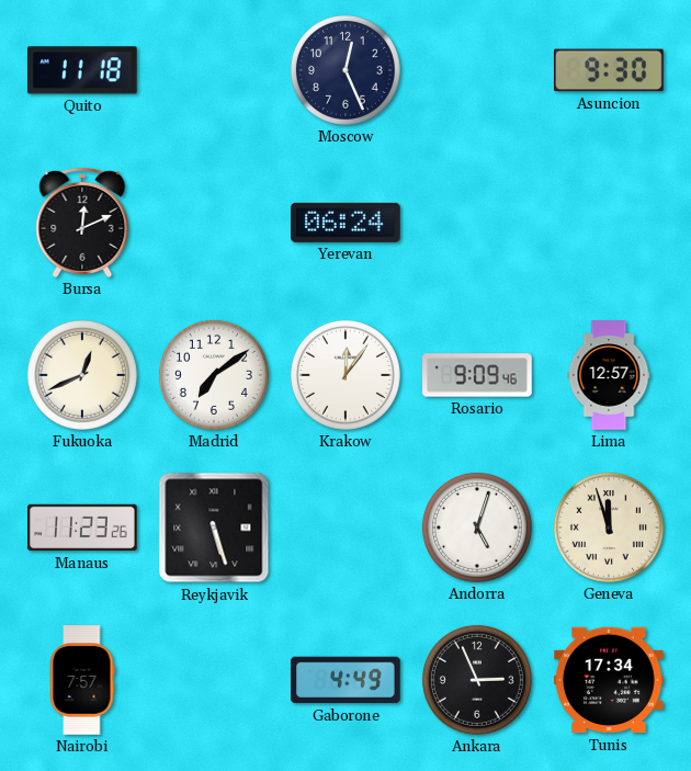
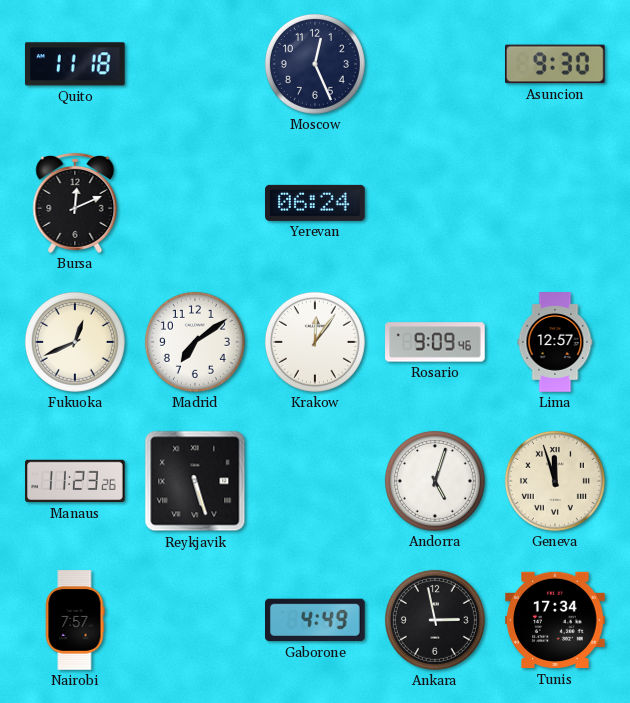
Ankara: 2:56 -> 2:58 (435, 620)
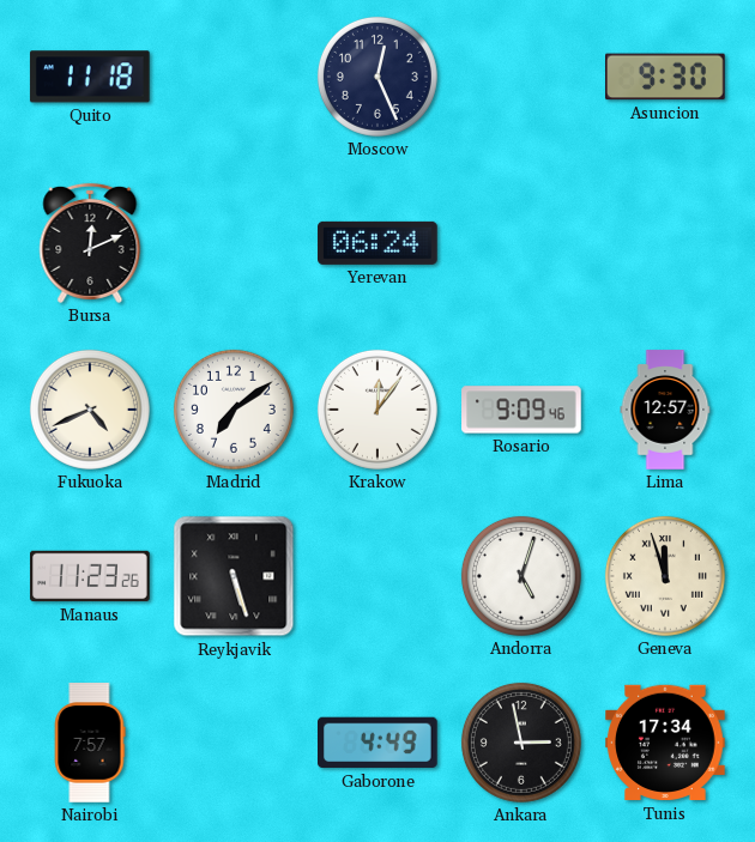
Fukuoka: 12:41 -> 4:41 (90, 410)
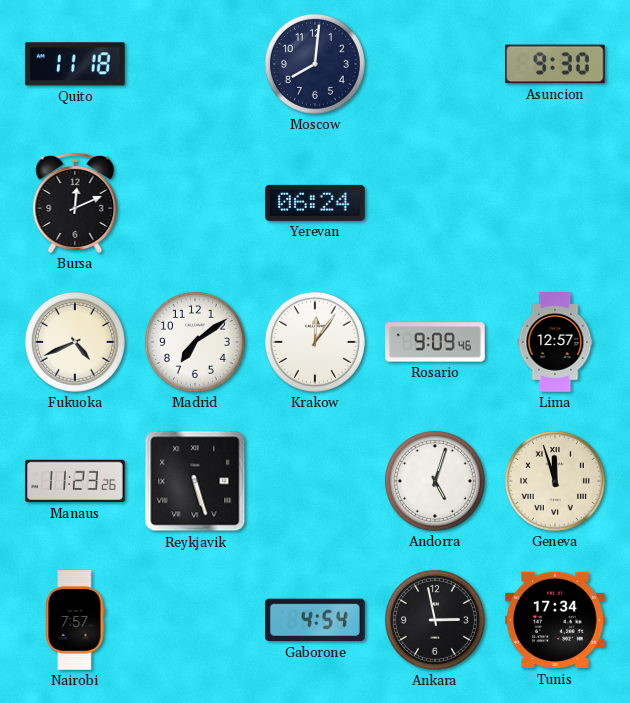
Moscow: 12:26 -> 8:01 (315, 64)
Gaborone: 4:49 -> 4:54 (316, 620)
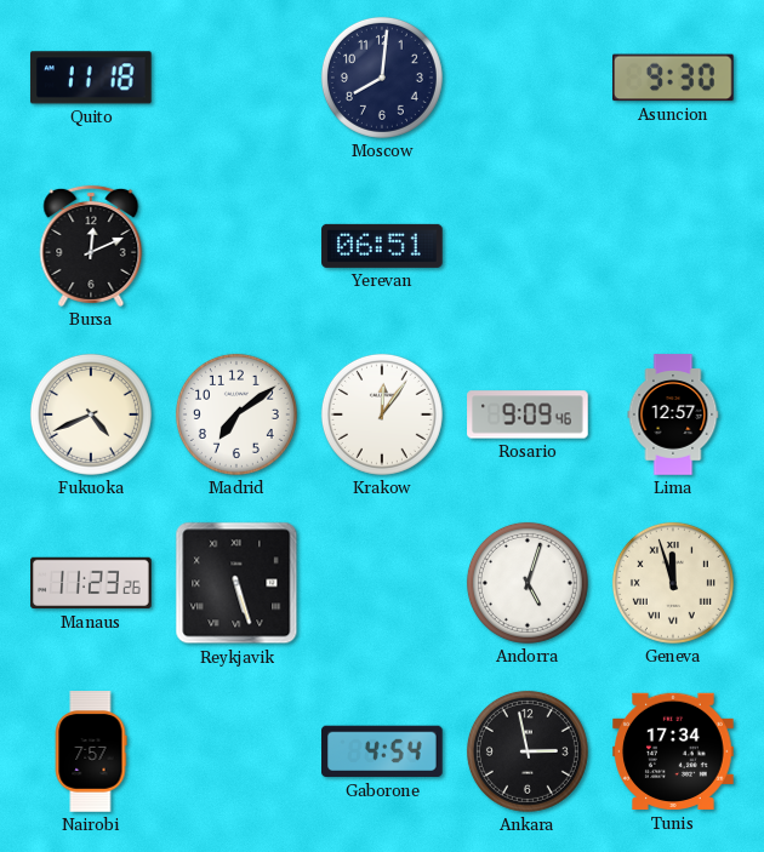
Yerevan: 06:24 -> 06:51 (382, 246)
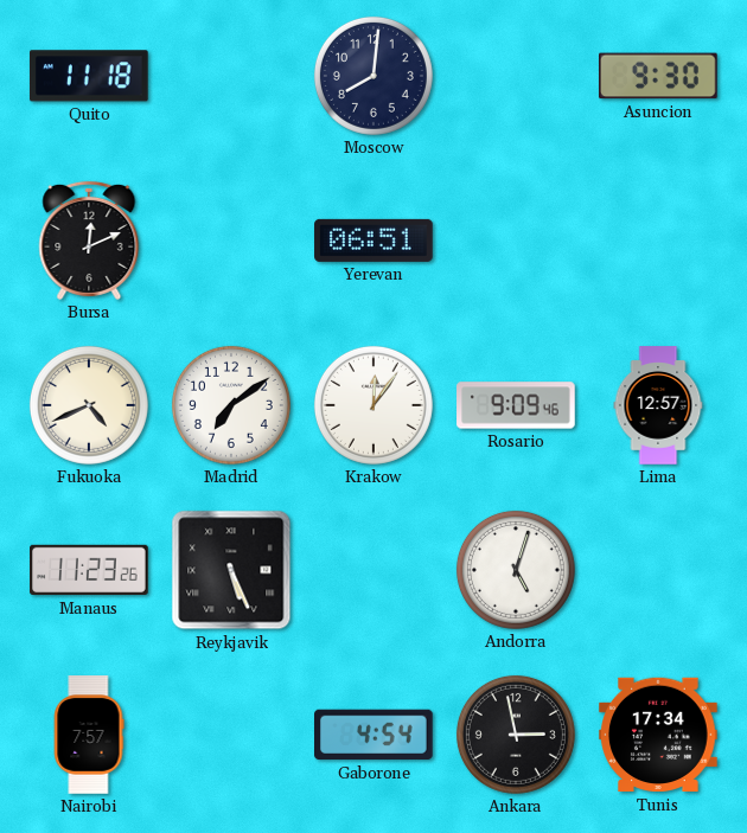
Reykjavik: 5:27 -> 5:26 (231, 570)
Geneva: 11:57 -> none (673, 583)
